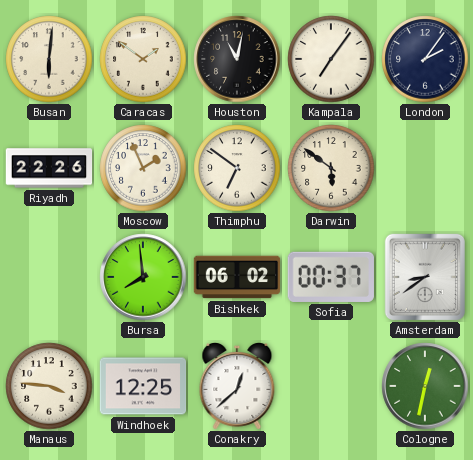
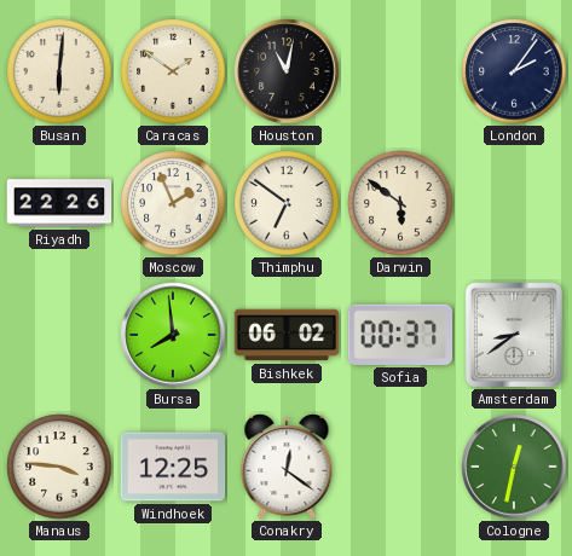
Kampala: 7:06 -> none (331, 59)
Conakry: 12:38 -> 12:21 (287, 468)
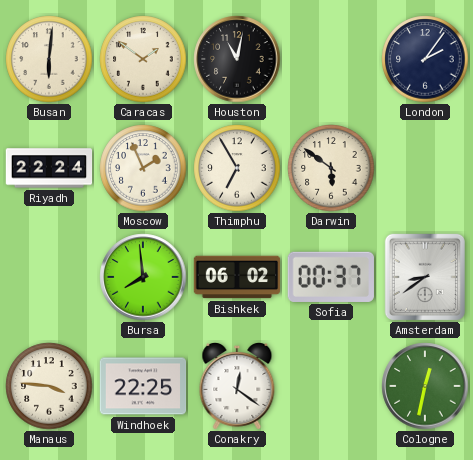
Riyadh: 22:26 -> 22:24 (49, 168)
Thimphu: 6:51 -> 6:55 (237, 168)
Windhoek: 12:25 -> 22:25 (143, 386)
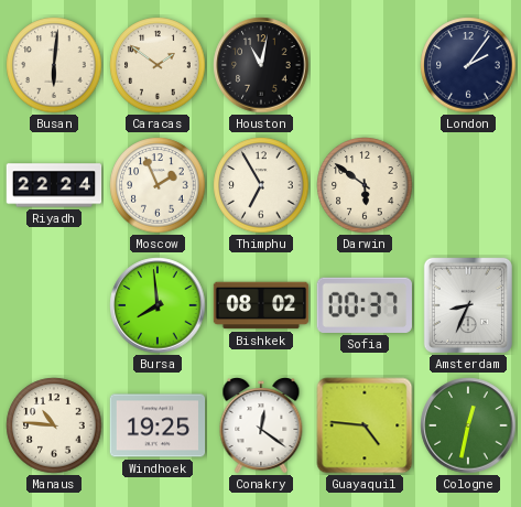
Bishkek: 06:02 -> 08:02 (261, 305)
Amsterdam: 8:39 -> 8:34 (468, 304)
Manaus: 3:46 -> 10:46 (54, 425)
Windhoek: 22:25 -> 19:25 (158, 425)
Guayaquil: none -> 4:46 (365, 425)
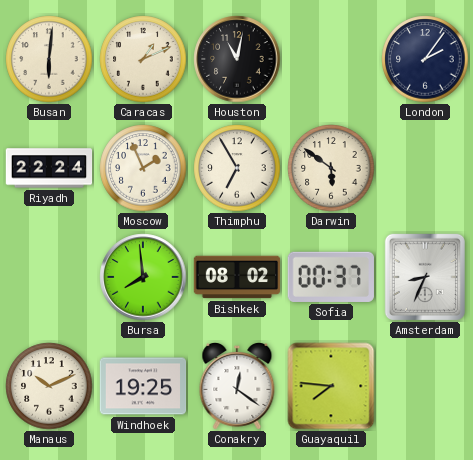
Caracas: 1:51 -> 1:11 (143, 59)
Manaus: 10:46 -> 10:11 (49, 386)
Guayaquil: 4:46 -> 7:46 (331, 386)
Cologne: 12:32 -> none (468, 425)
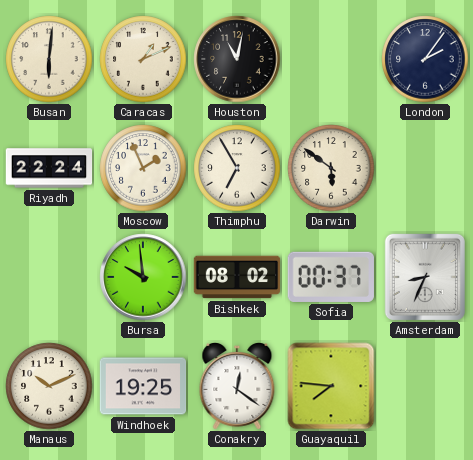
Bursa: 7:59 -> 9:59 (143, 277)
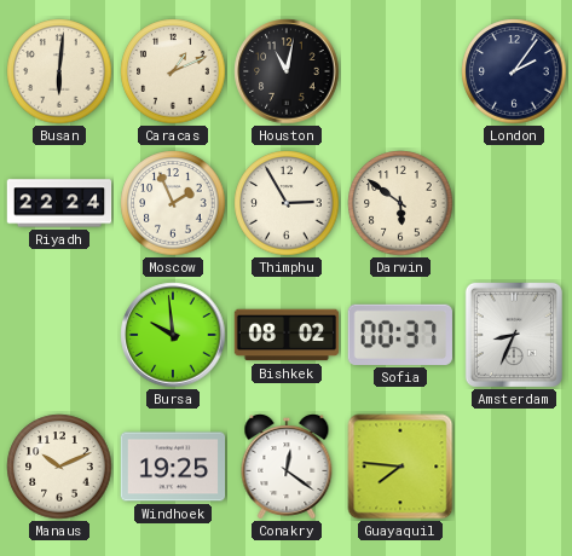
Thimphu: 6:55 -> 2:55 (287, 203)
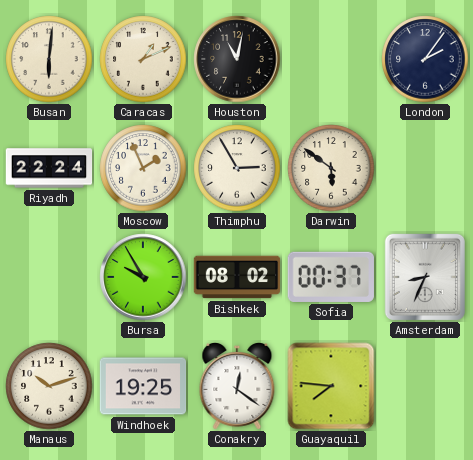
Bursa: 9:59 -> 9:55 (143, 277)
Manaus: 10:11 -> 10:12 (49, 386)
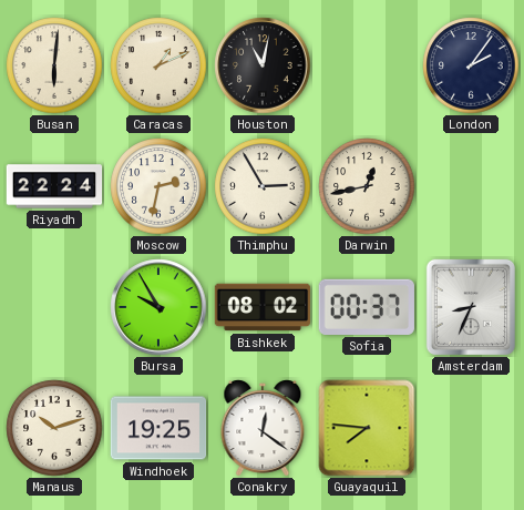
Moscow: 1:56 -> 2:32 (158, 186)
Darwin: 5:51 -> 12:43 (367, 186)
